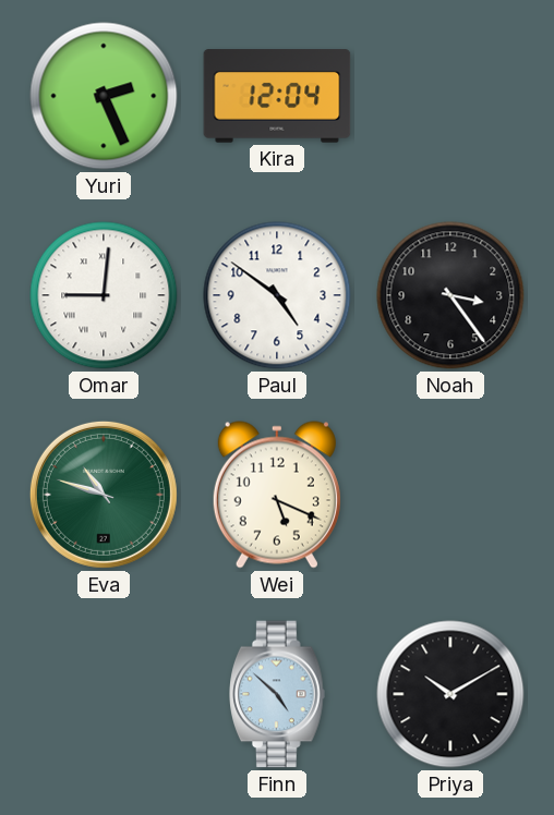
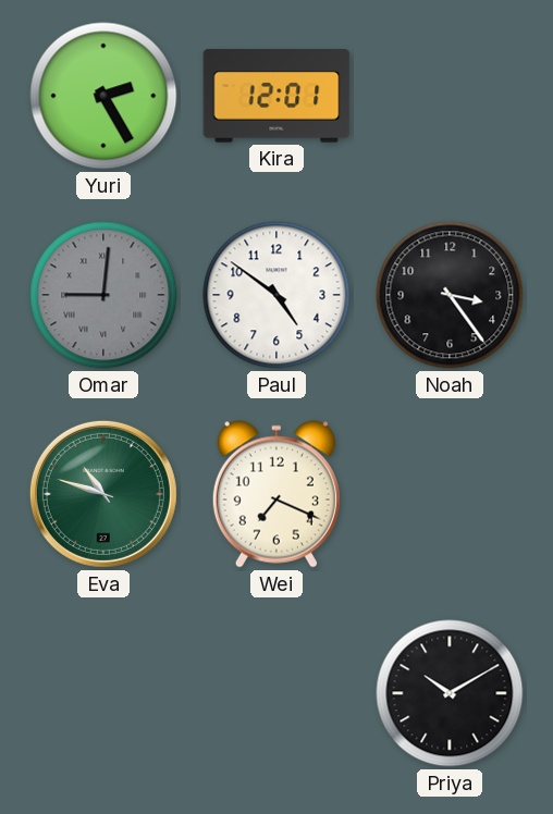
Yuri: 2:26 -> 2:25 (103, 96)
Kira: 12:04 -> 12:01 (276, 96)
Omar dial: white -> grey (103, 295)
Wei: 5:19 -> 7:19 (276, 494)
Finn: 4:52 -> none (278, 694)
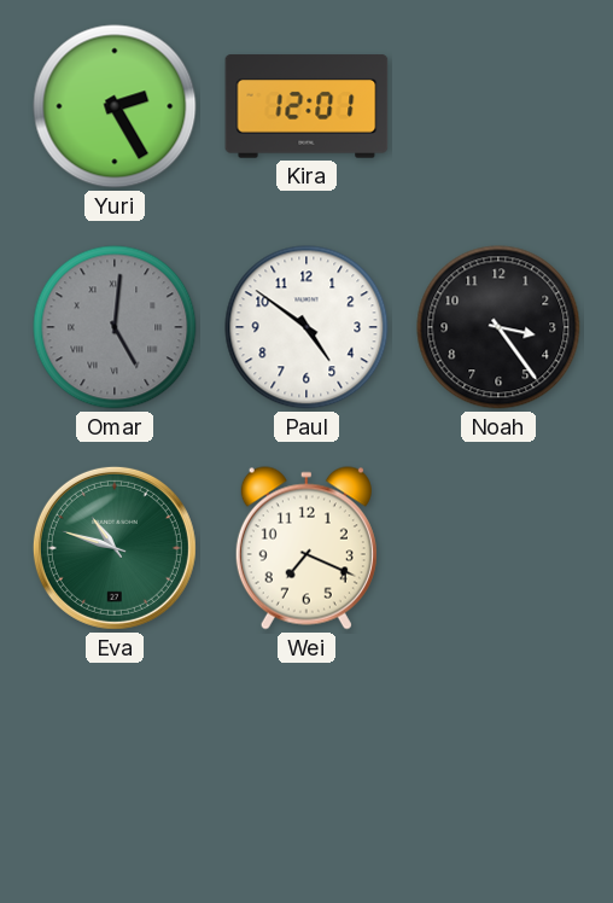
Omar: 9:01 -> 5:01 (115, 327)
Priya: 10:10 -> none (450, 693)
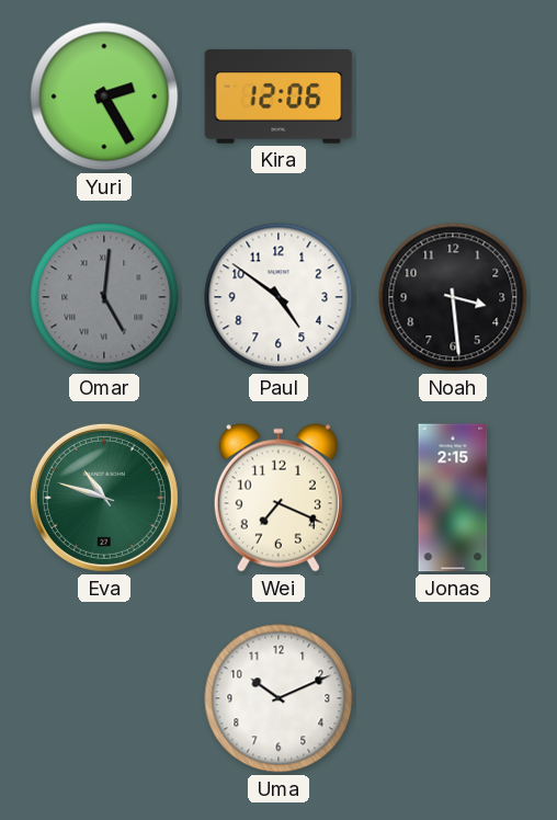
Kira: 12:01 -> 12:06 (278, 96)
Noah: 3:24 -> 3:29 (453, 297)
Jonas: none -> 2:15 (453, 498)
Uma: none -> 10:11 (278, 698)
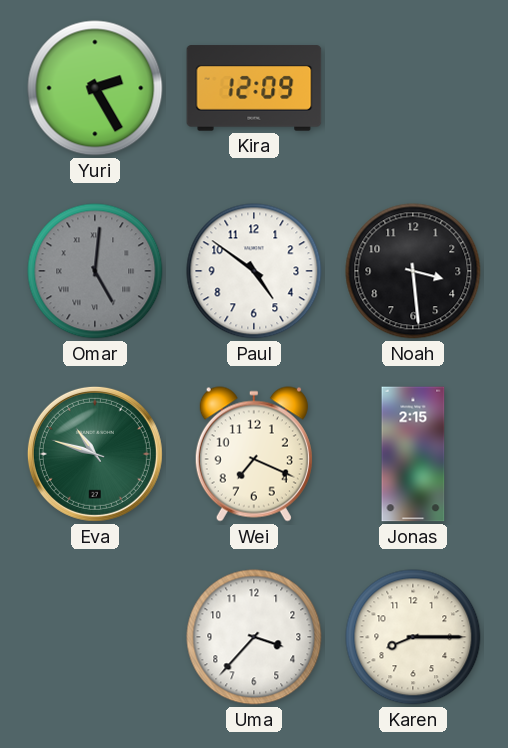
Kira: 12:06 -> 12:09 (254, 88)
Uma: 10:11 -> 3:37 (254, 637)
Karen: none -> 8:15 (413, 637)
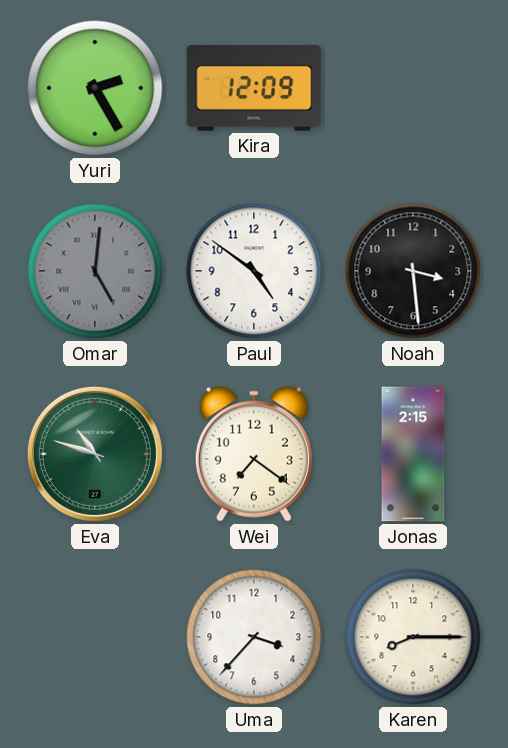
Wei: 7:19 -> 7:21 (254, 454)
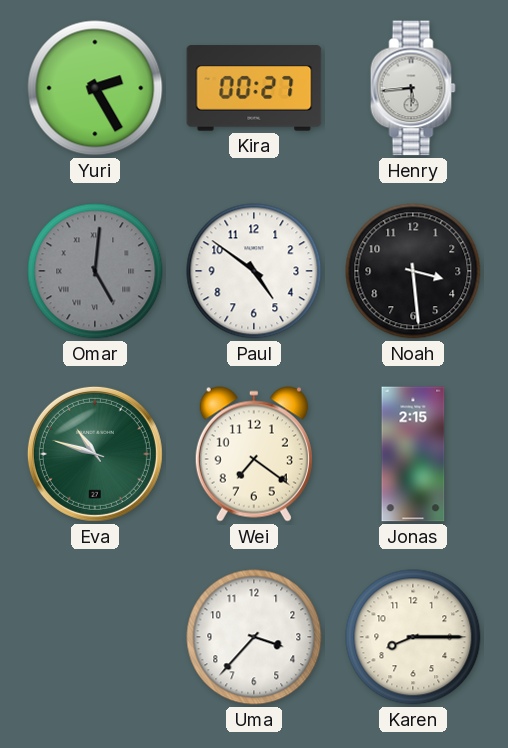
Kira: 12:09 -> 00:27 (254, 88)
Henry: none -> 5:44 (413, 88)
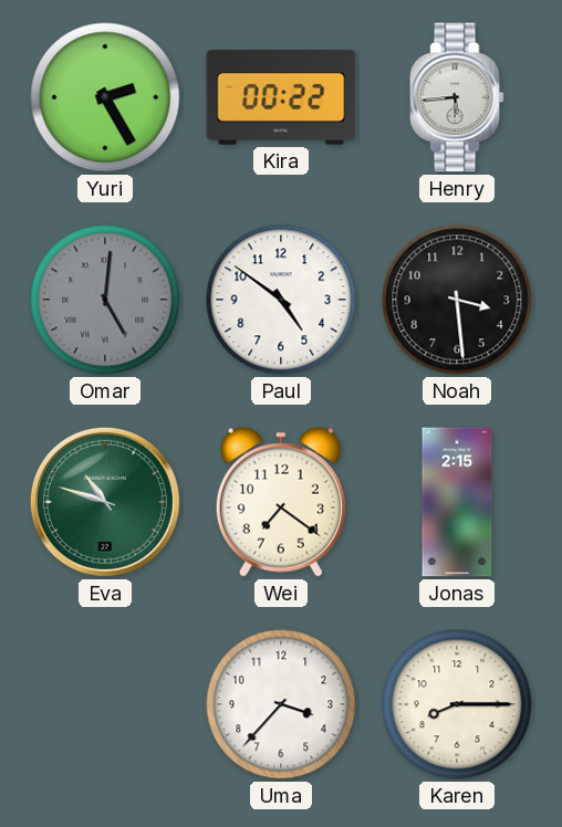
Kira: 00:27 -> 00:22 (281, 97)
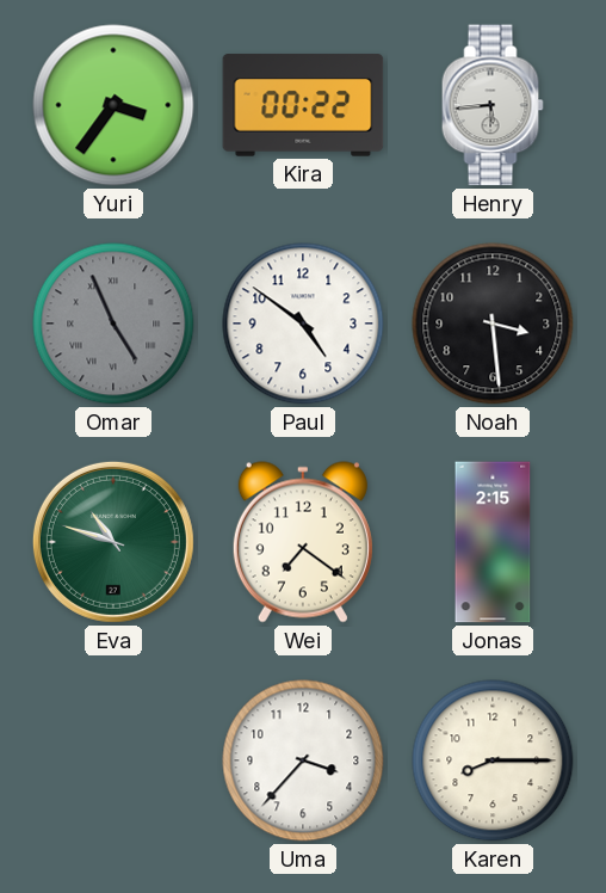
Yuri: 2:25 -> 3:36 (113, 105)
Omar: 5:01 -> 4:56 (113, 324)
